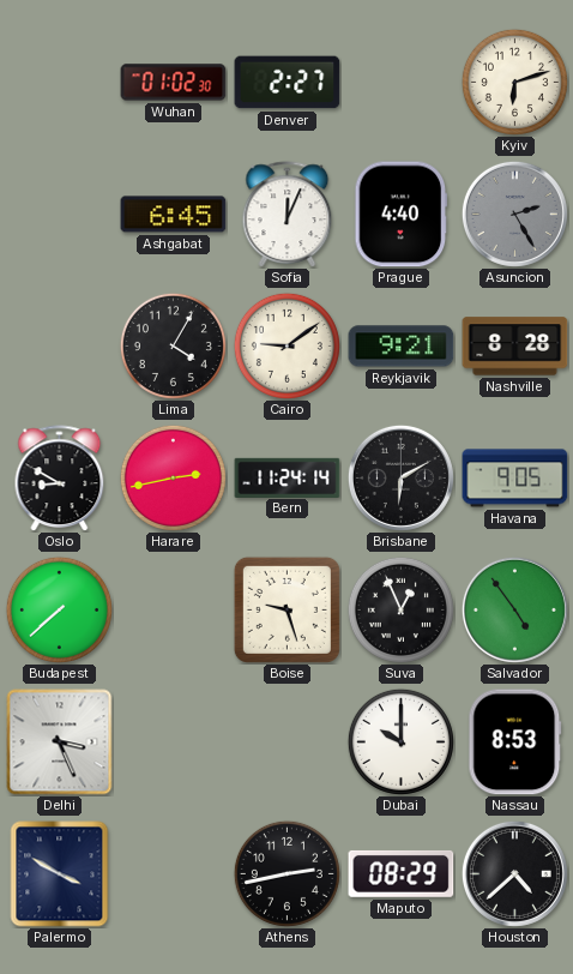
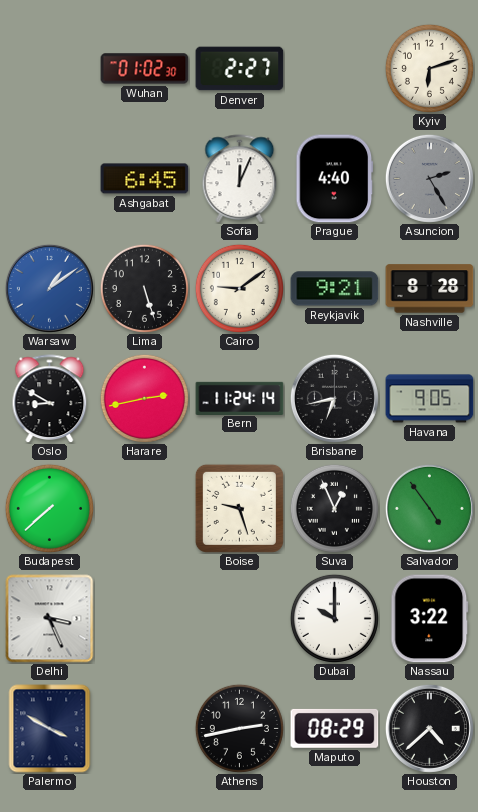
Warsaw: none -> 1:09 (49, 288)
Lima: 4:05 -> 5:27 (144, 288)
Brisbane: 6:10 -> 6:43 (334, 398)
Nassau: 8:53 -> 3:22 (430, 619)
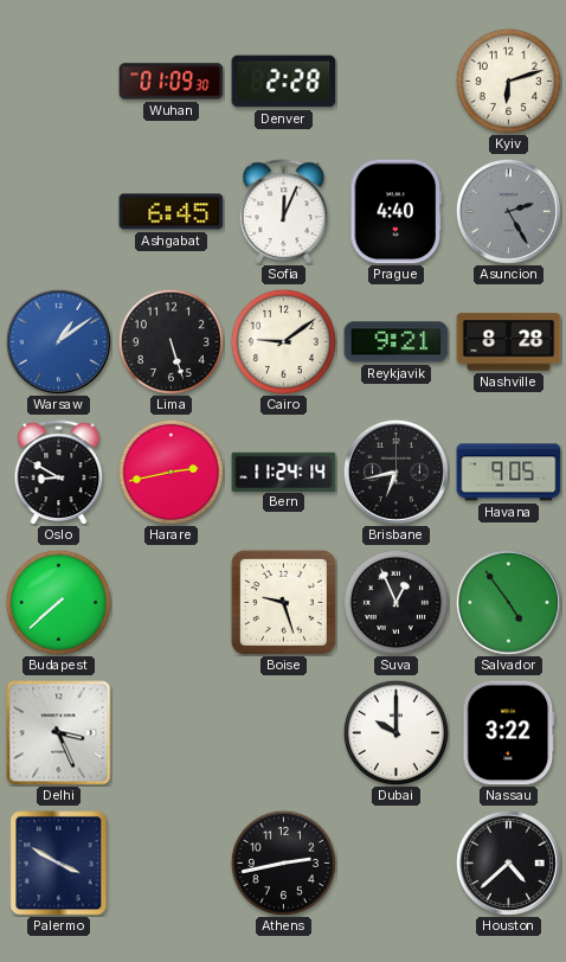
Wuhan: 01:02 -> 01:09 (172, 82)
Denver: 2:27 -> 2:28 (284, 82)
Maputo: 08:29 -> none (335, 728)
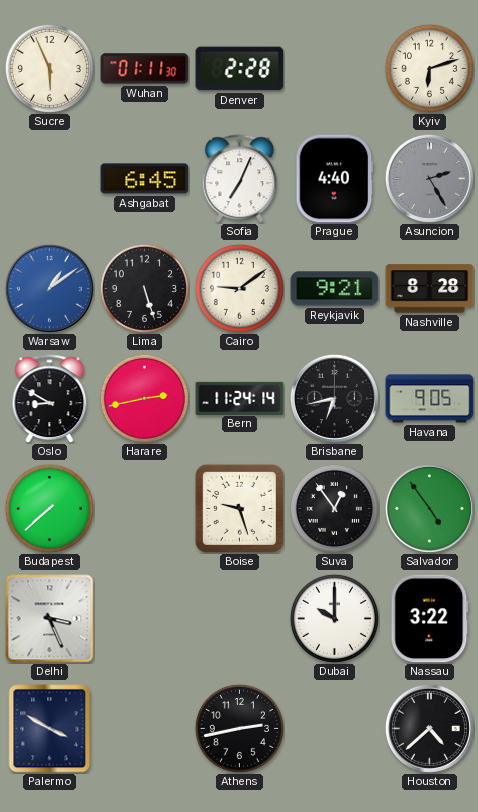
Sucre: none -> 5:56 (49, 68)
Wuhan: 01:09 -> 01:11 (145, 69)
Sofia: 12:04 -> 7:04 (240, 179)
Suva: 12:56 -> 12:54 (334, 508)
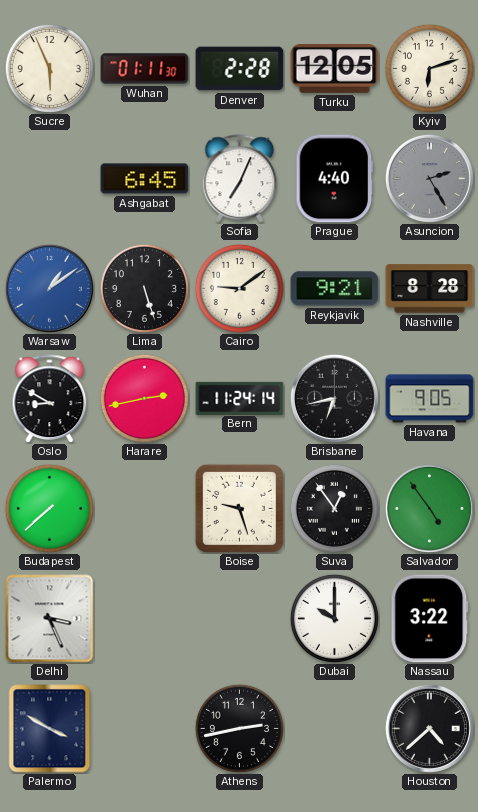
Turku: none -> 12:05 (335, 69)
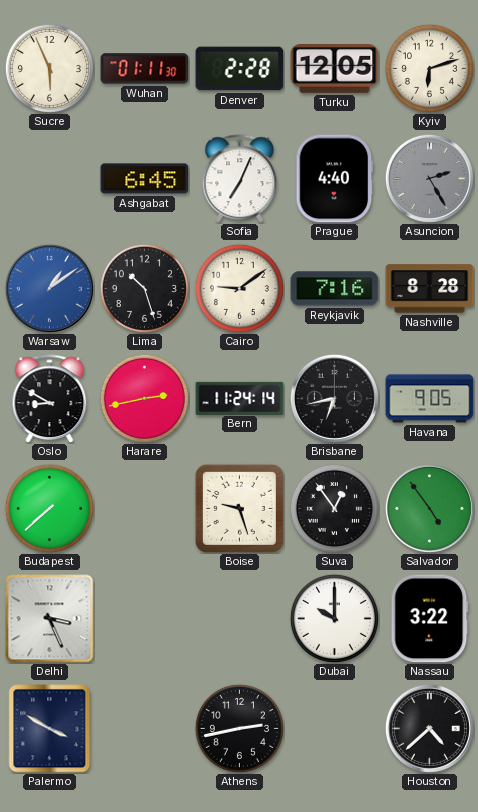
Lima: 5:27 -> 10:27 (144, 288)
Reykjavik: 9:21 -> 7:16 (335, 289)
